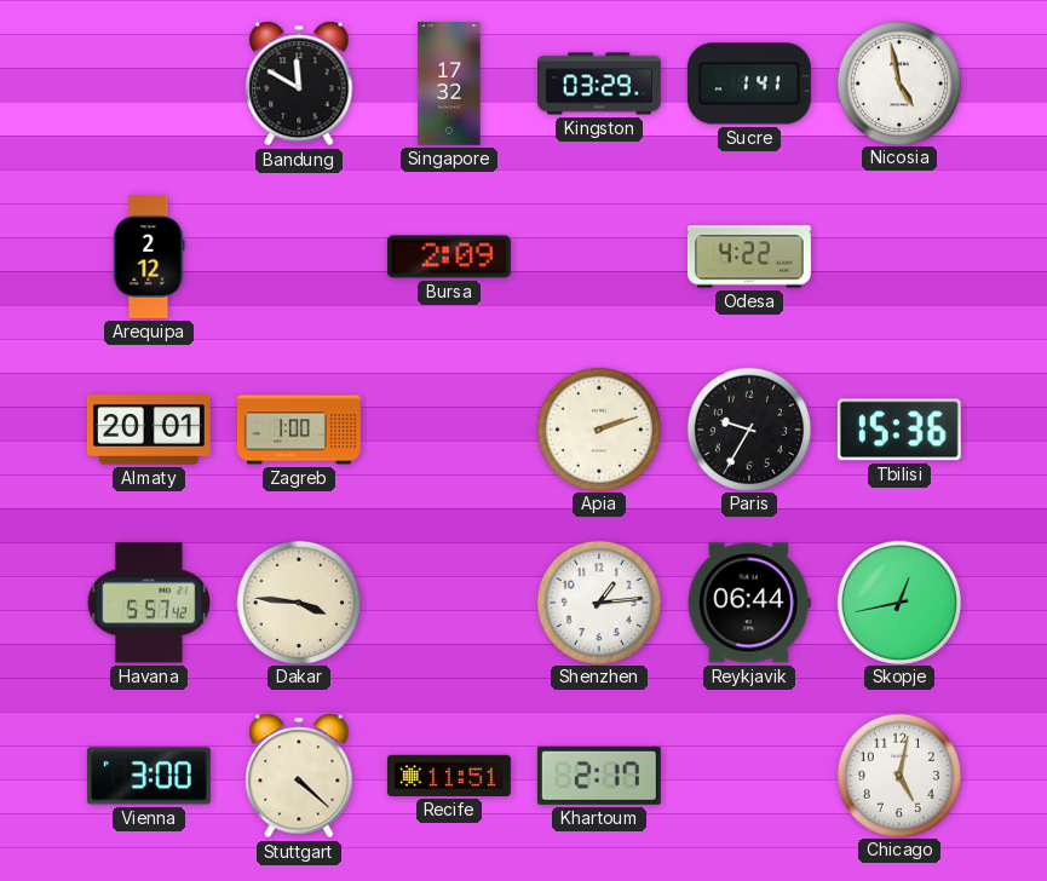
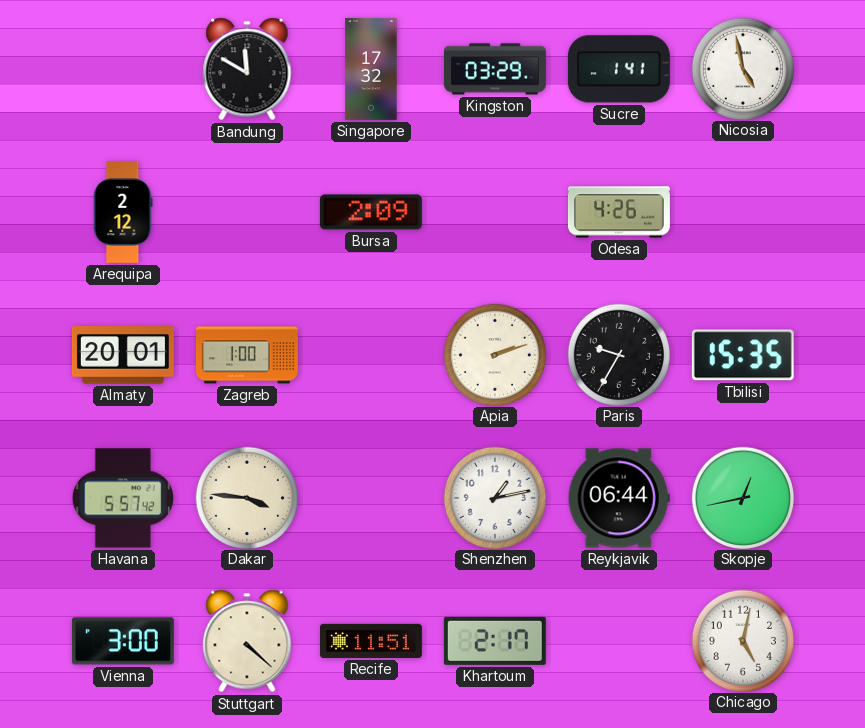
Odesa: 4:22 -> 4:26 (619, 212)
Tbilisi: 15:36 -> 15:35 (743, 355)
Shenzhen: 1:14 -> 1:13 (494, 497)
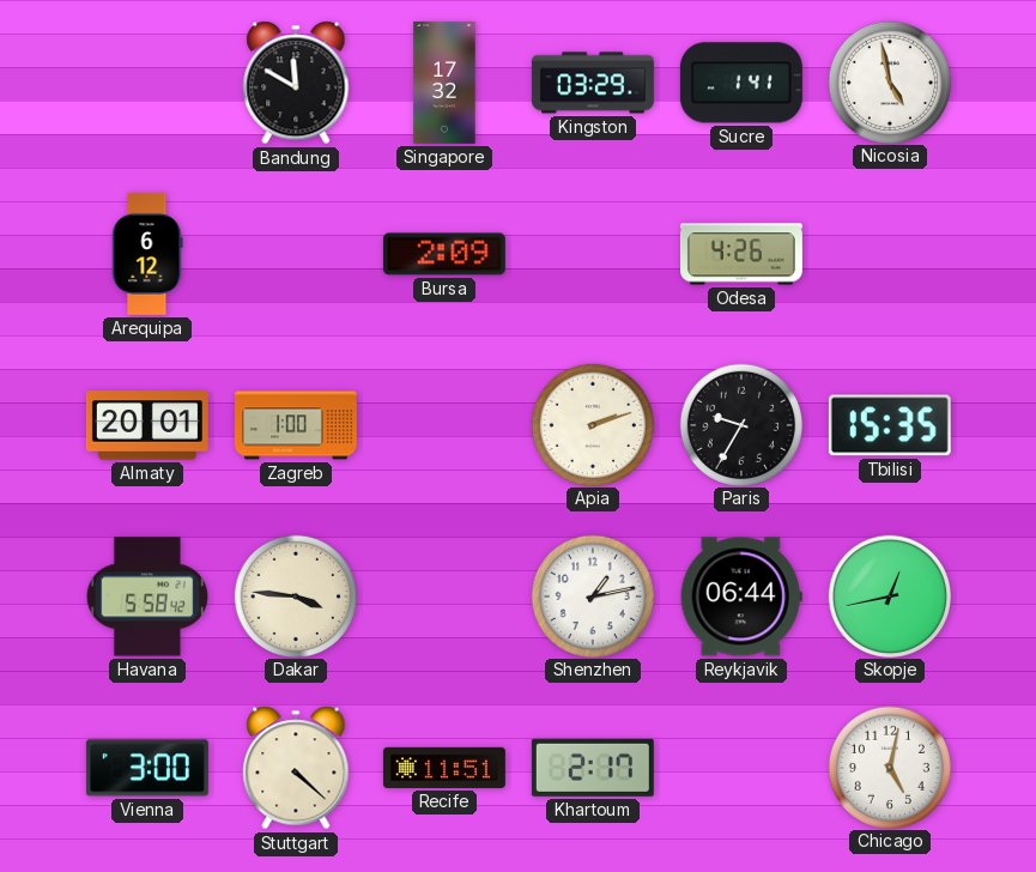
Arequipa: 2:12 -> 6:12 (147, 254)
Havana: 5:57 -> 5:58 (147, 597)
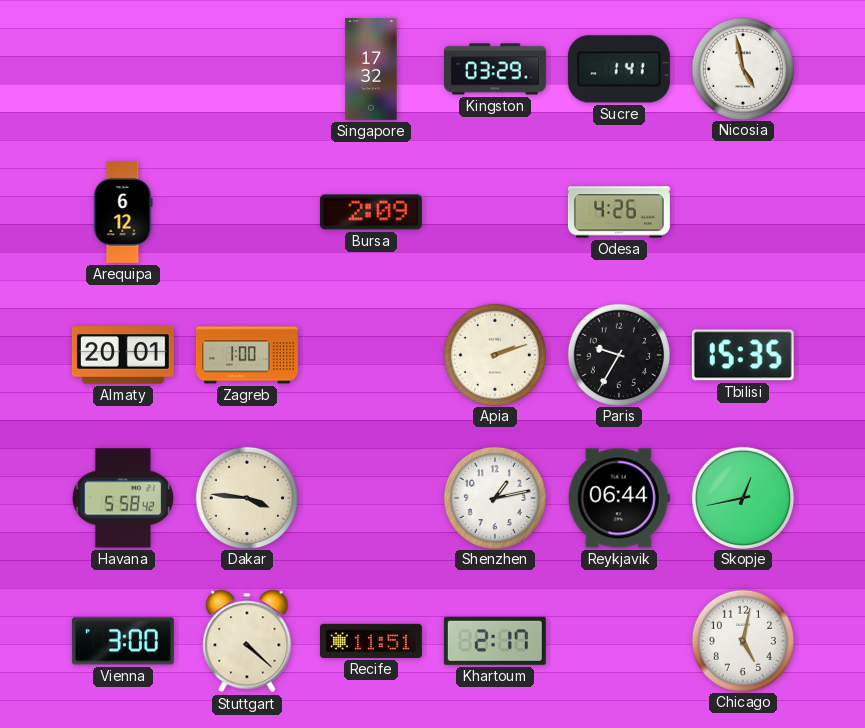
Bandung: 11:50 -> none (296, 83)
